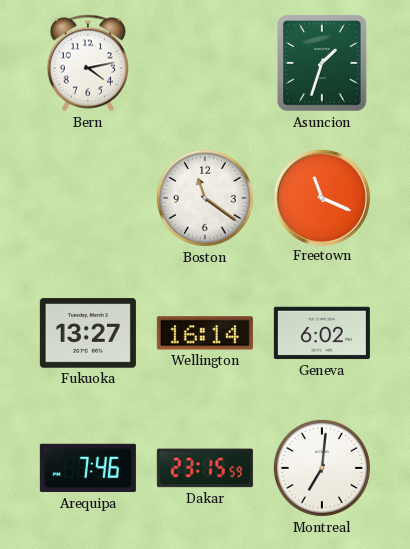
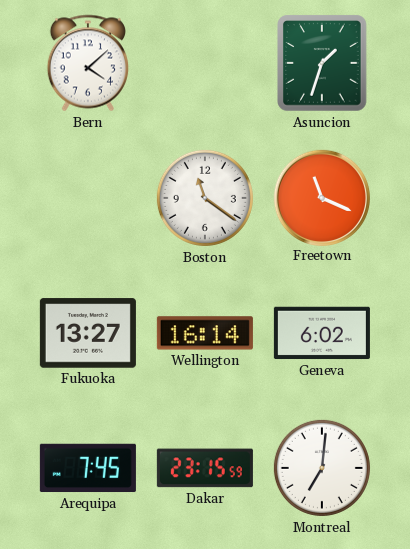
Bern: 4:13 -> 4:08 (87, 63)
Arequipa: 7:46 -> 7:45 (88, 468)
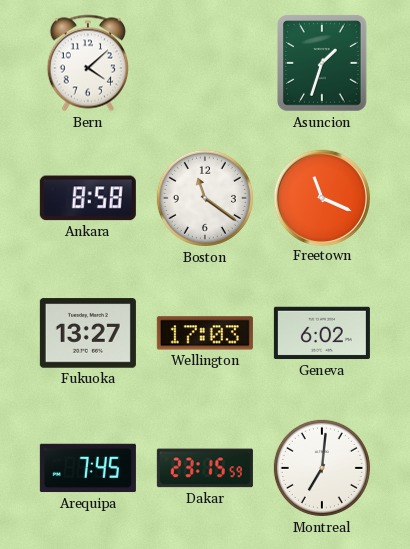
Ankara: none -> 8:58 (88, 198)
Wellington: 16:14 -> 17:03 (205, 333)
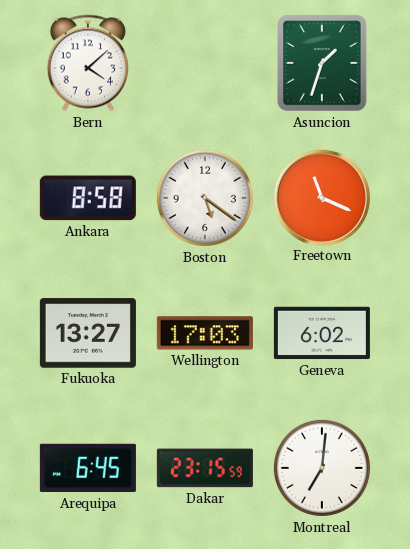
Boston: 11:21 -> 5:21 (205, 198)
Arequipa: 7:45 -> 6:45 (88, 468)
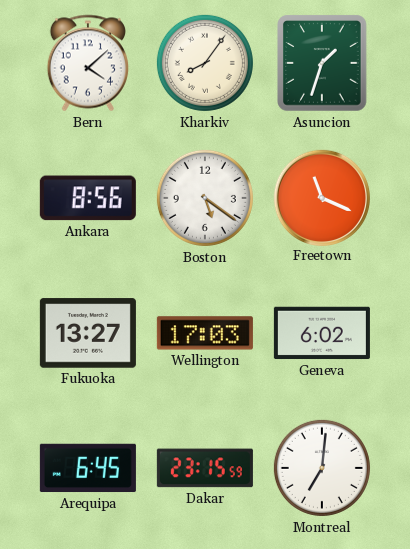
Kharkiv: none -> 8:06 (205, 63)
Ankara: 8:58 -> 8:56 (88, 198)
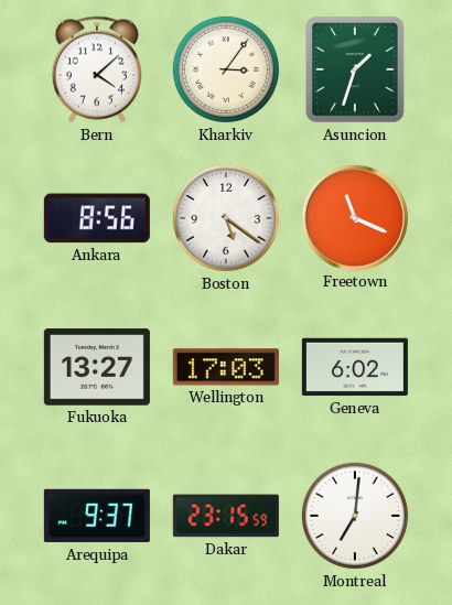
Kharkiv: 8:06 -> 3:06 (226, 69)
Arequipa: 6:45 -> 9:37 (97, 516)
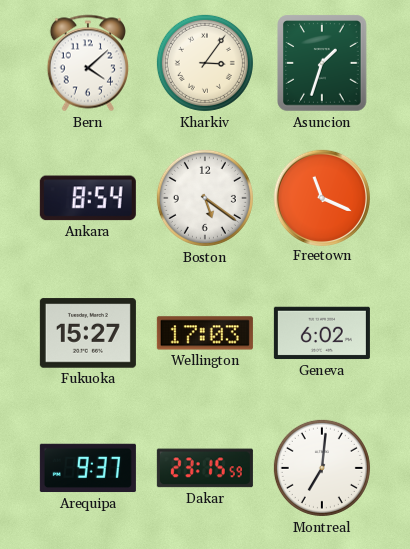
Ankara: 8:56 -> 8:54 (88, 198)
Fukuoka: 13:27 -> 15:27 (88, 333)
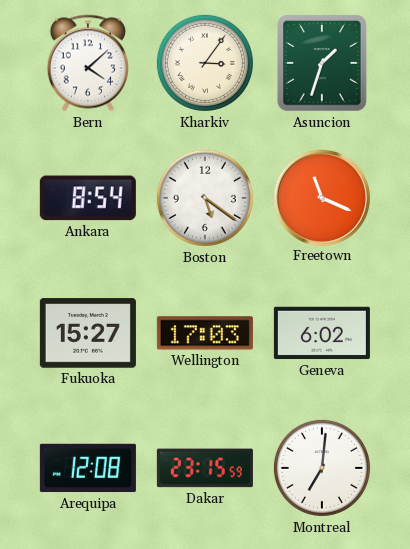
Arequipa: 9:37 -> 12:08 (88, 468)
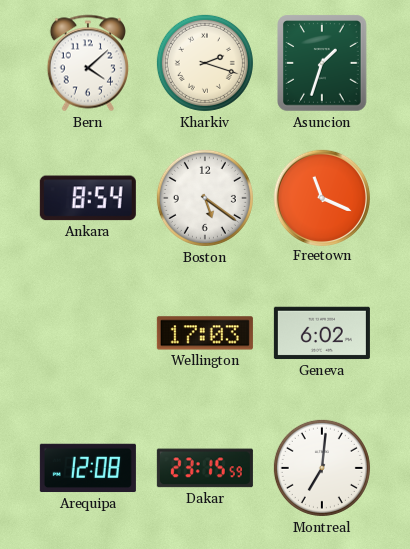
Kharkiv: 3:06 -> 2:18 (205, 63)
Fukuoka: 15:27 -> none (88, 333)
